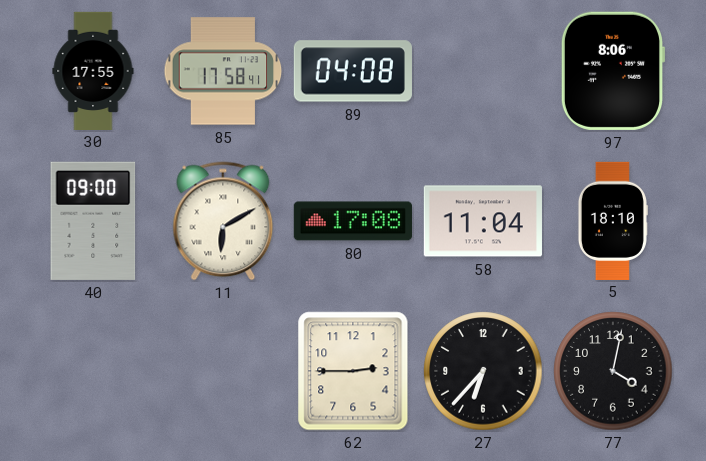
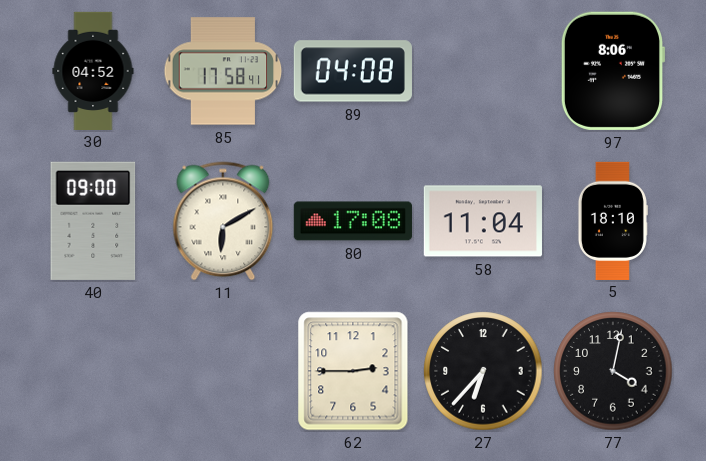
30: 17:55 -> 04:52 (93, 70)
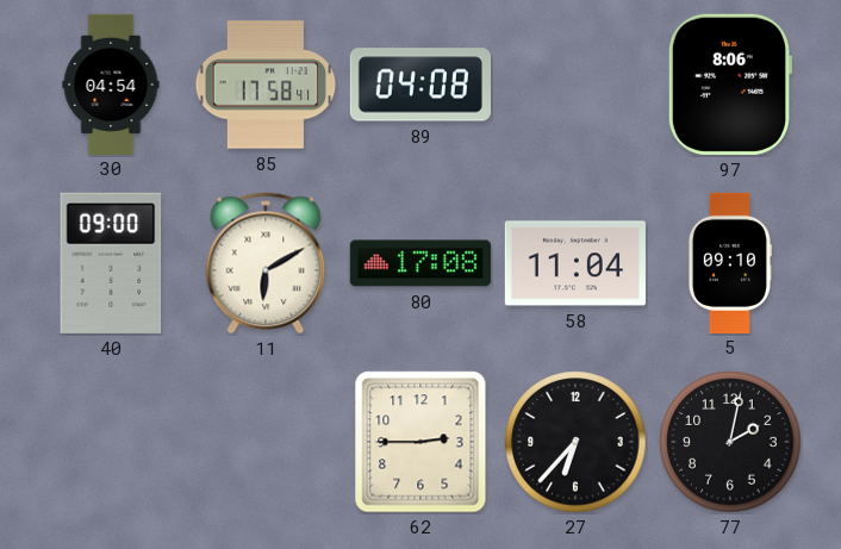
30: 04:52 -> 04:54 (111, 83)
5: 18:10 -> 09:10 (729, 262)
77: 4:02 -> 2:02 (730, 442)
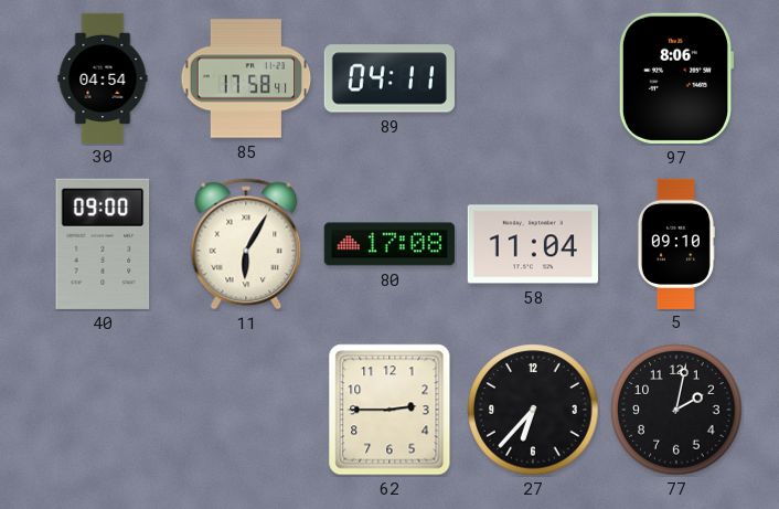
89: 04:08 -> 04:11 (390, 78)
11: 6:10 -> 6:05 (246, 244)
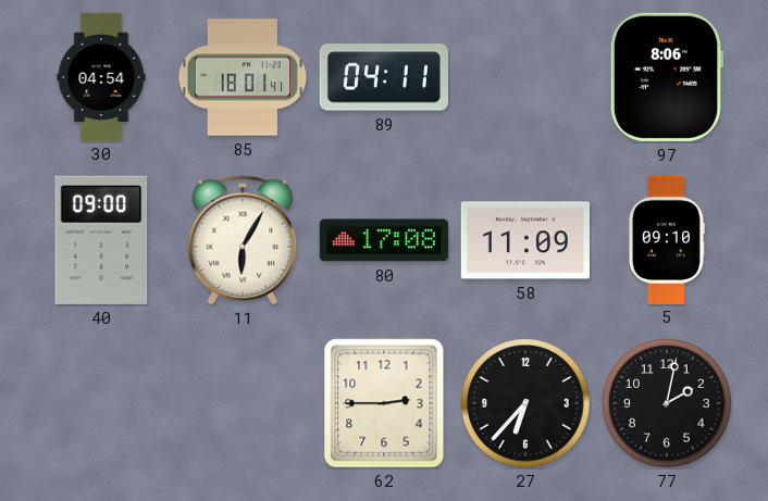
85: 17:58 -> 18:01 (243, 77)
58: 11:04 -> 11:09 (525, 240)
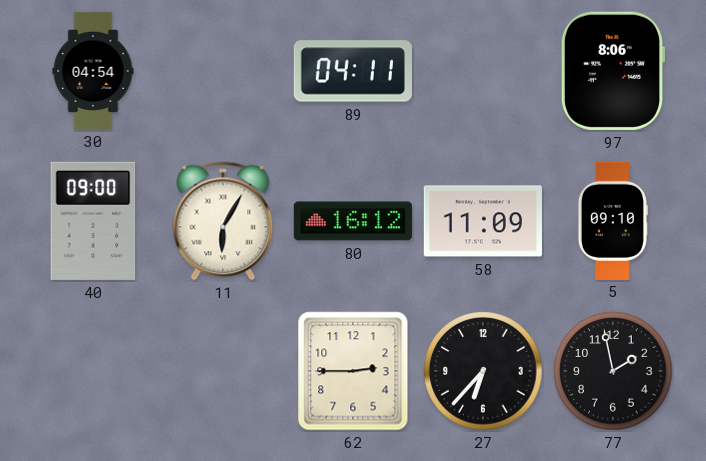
85: 18:01 -> none (243, 77)
80: 17:08 -> 16:12 (353, 221)
77: 2:02 -> 1:58 (613, 371)
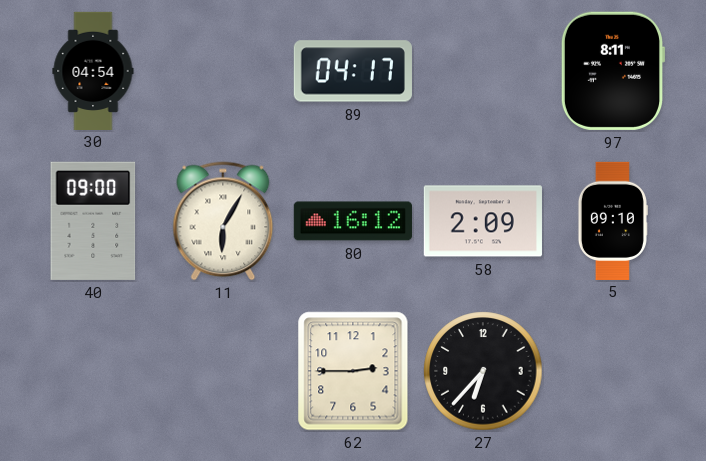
89: 04:11 -> 04:17 (353, 71)
97: 8:06 -> 8:11 (613, 71)
58: 11:09 -> 2:09 (483, 221)
77: 1:58 -> none (613, 371)
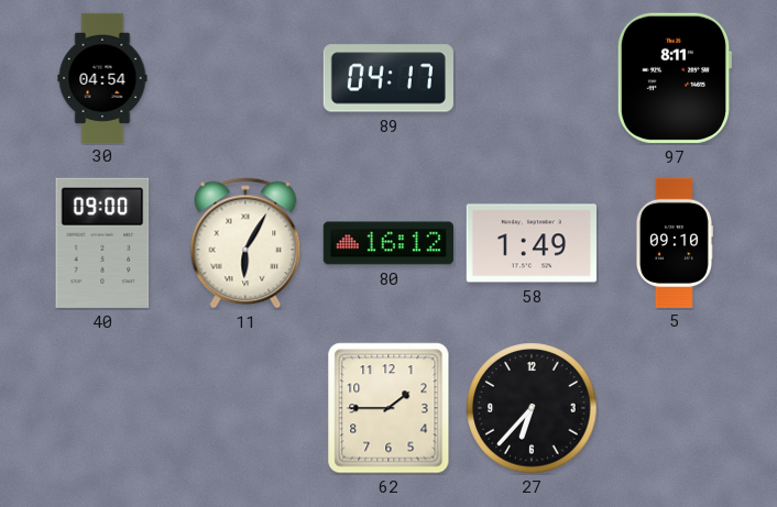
58: 2:09 -> 1:49 (532, 243)
62: 2:45 -> 1:45 (388, 408)
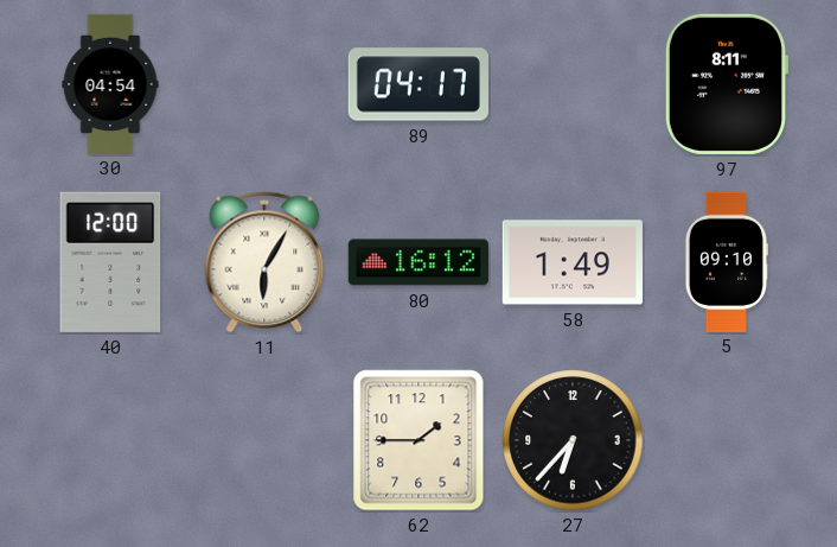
40: 09:00 -> 12:00 (110, 262)
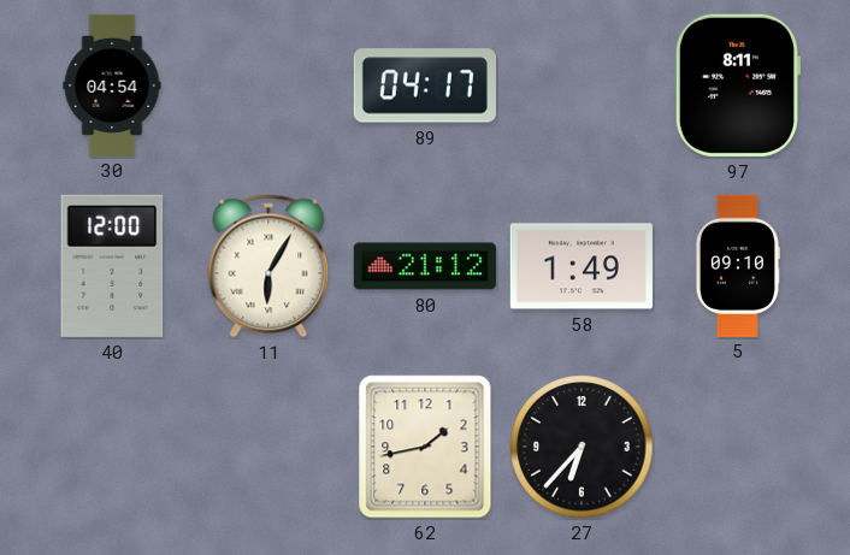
80: 16:12 -> 21:12 (425, 266)
62: 1:45 -> 1:43 (425, 447)
